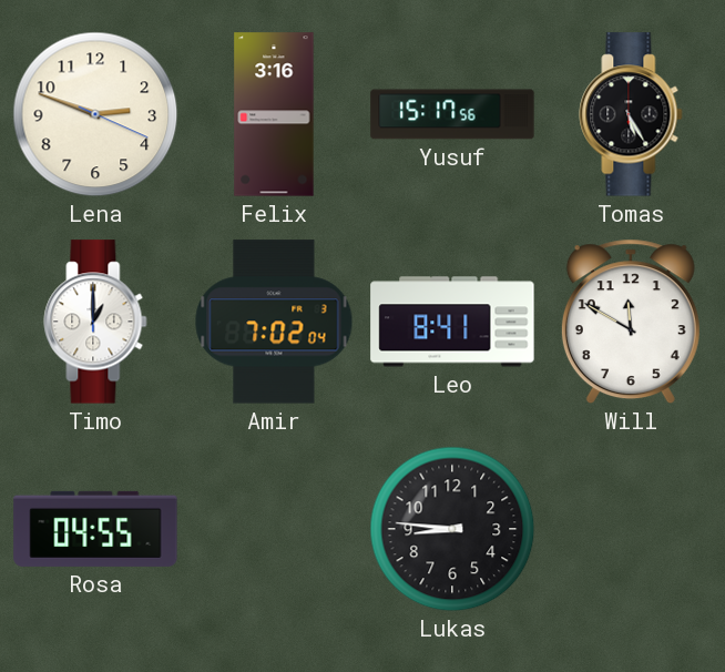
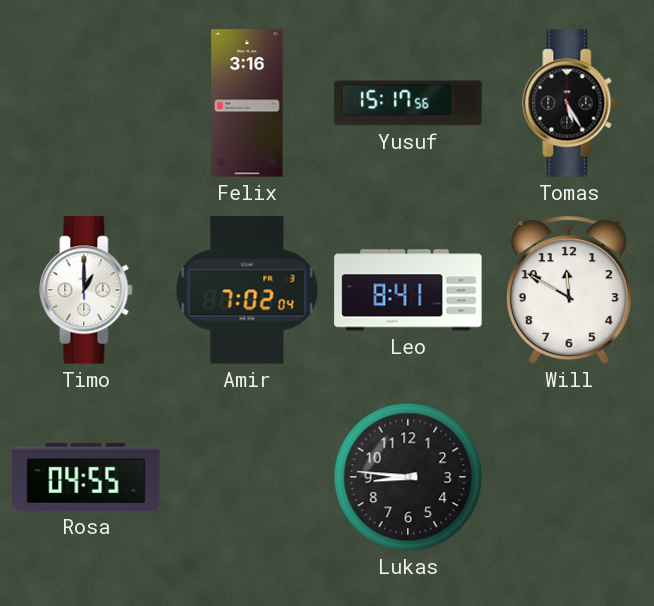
Lena: 2:48 -> none (95, 114)
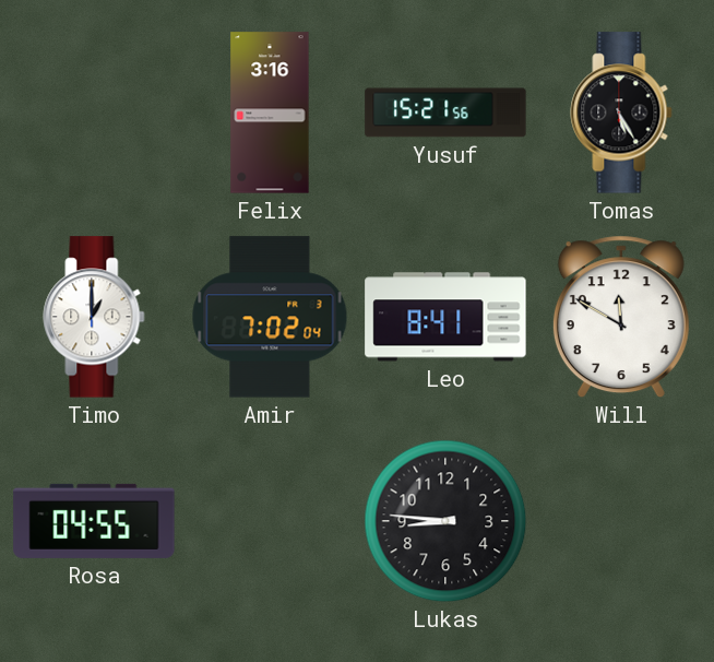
Yusuf: 15:17 -> 15:21 (445, 113)
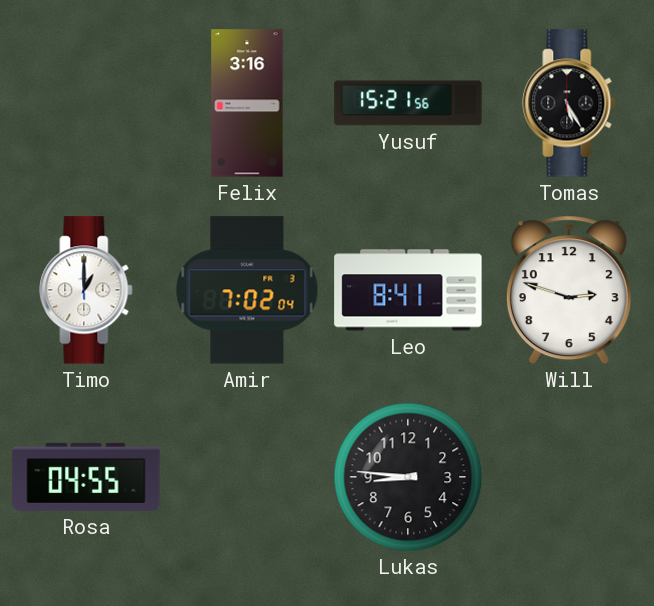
Will: 11:50 -> 2:48 (569, 290)
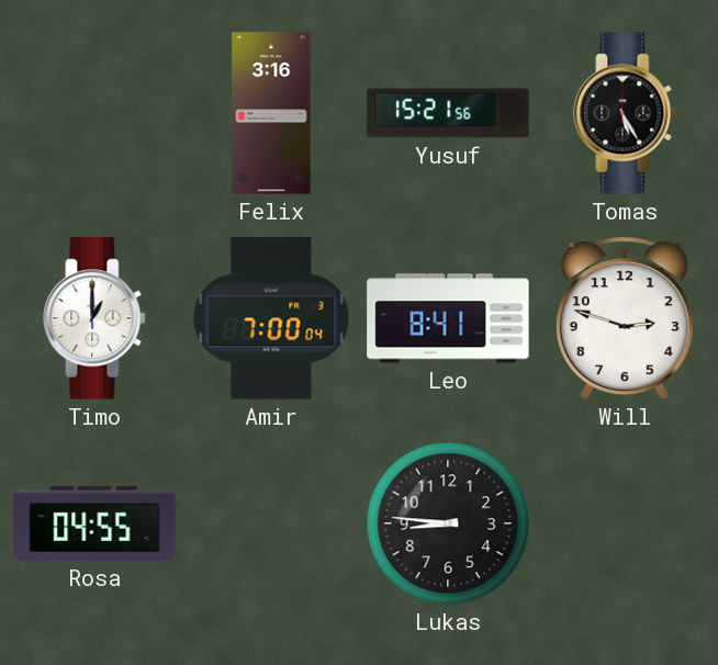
Amir: 7:02 -> 7:00 (271, 318)
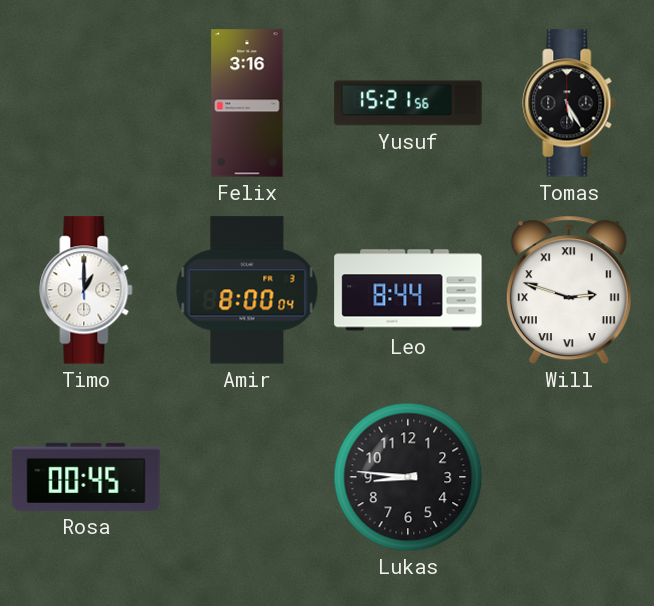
Amir: 7:00 -> 8:00 (247, 290)
Leo: 8:41 -> 8:44 (408, 290)
Will numerals: Arabic -> Roman (569, 290)
Rosa: 04:55 -> 00:45 (86, 477)
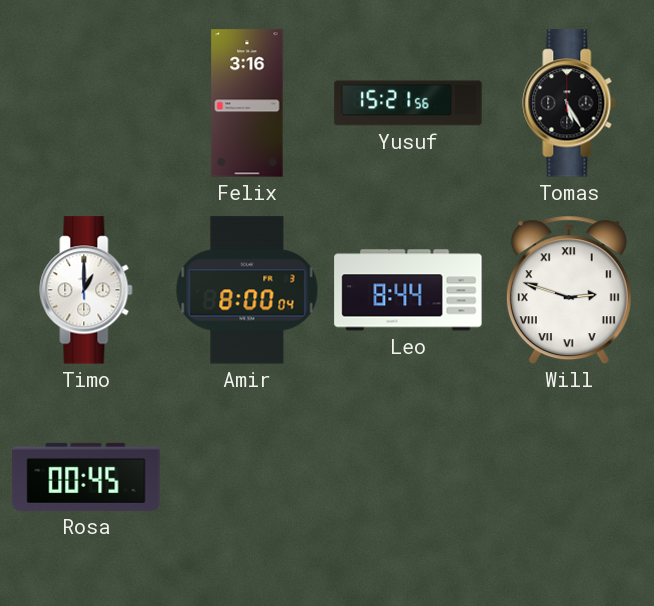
Lukas: 8:46 -> none (408, 477)
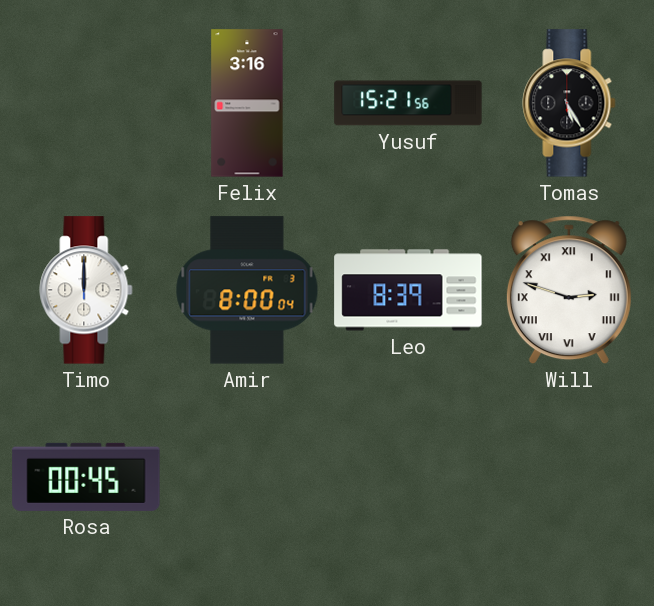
Timo: 1:00 -> 12:00 (86, 290)
Leo: 8:44 -> 8:39 (408, 290)
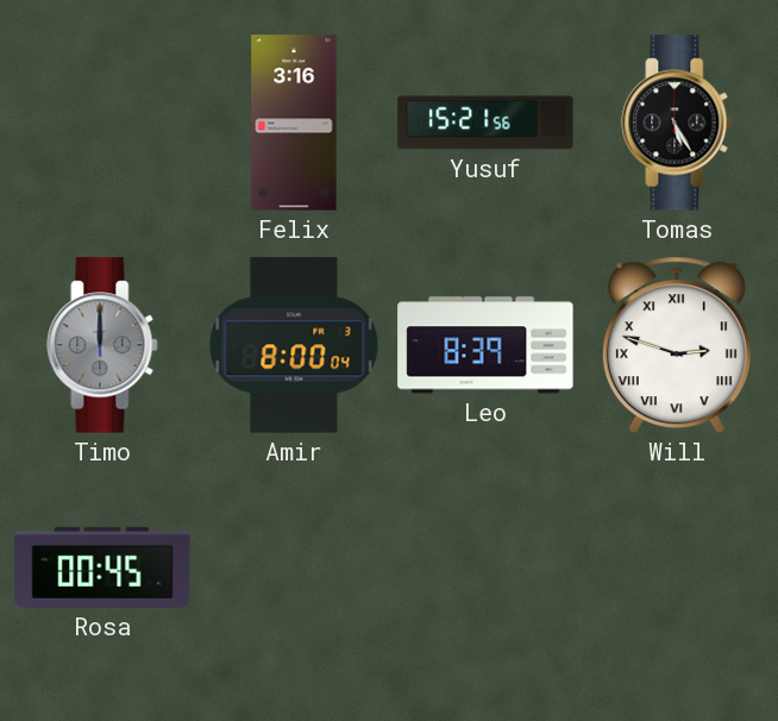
Timo dial: white -> grey (102, 345)
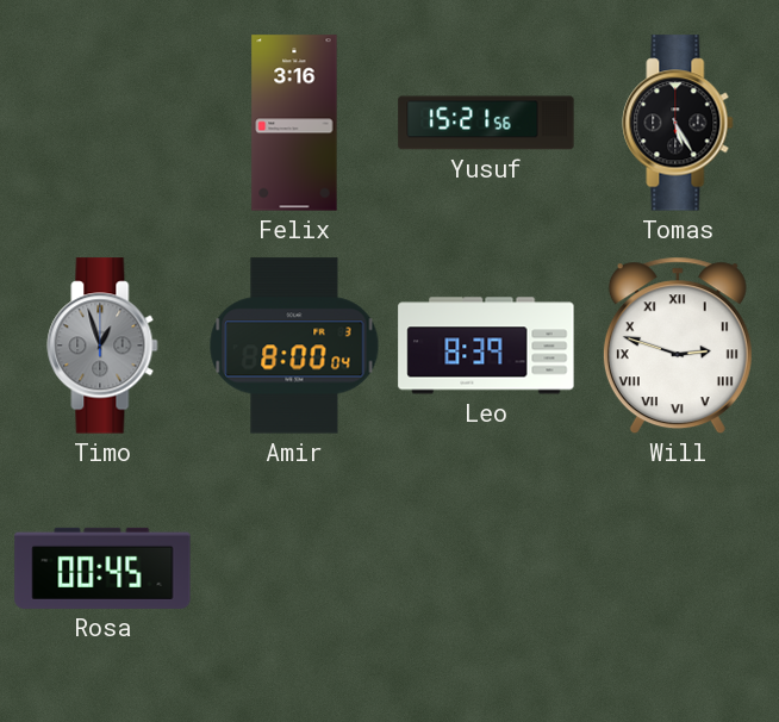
Timo: 12:00 -> 12:57 (102, 346)
